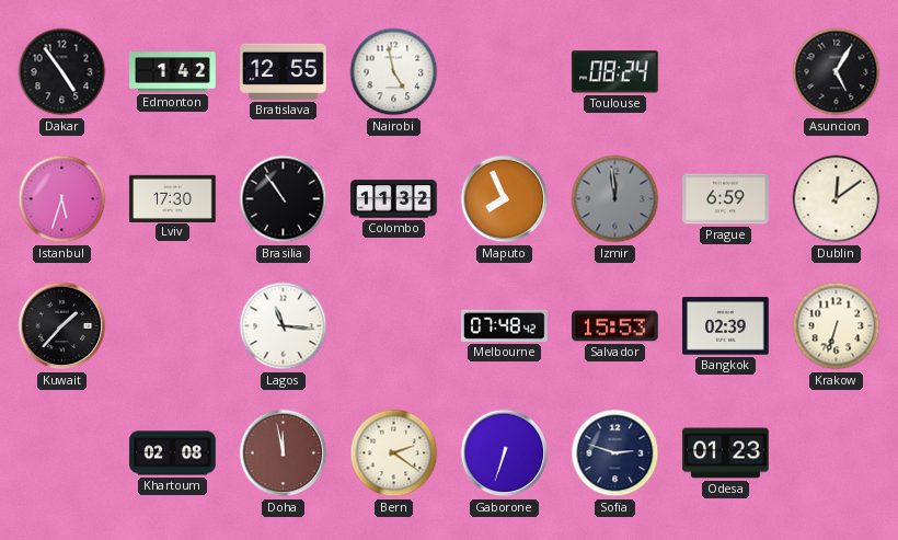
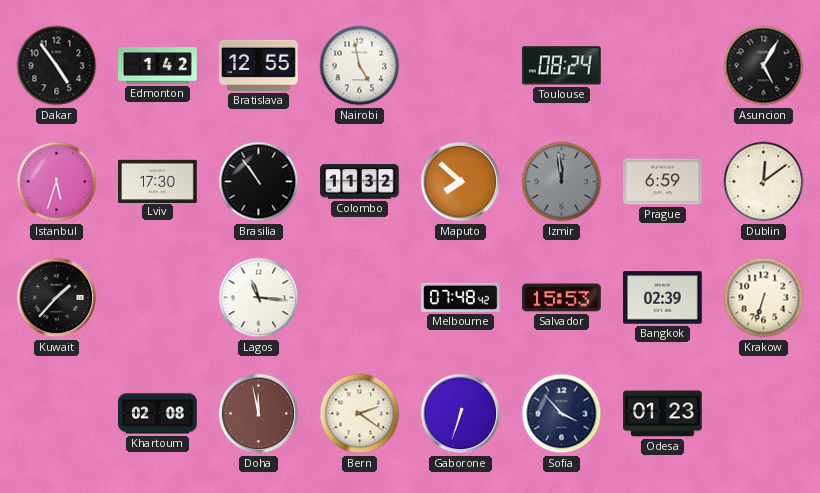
Maputo: 7:56 -> 7:52 (461, 182)
Sofia: 2:48 -> 3:53 (562, 414)
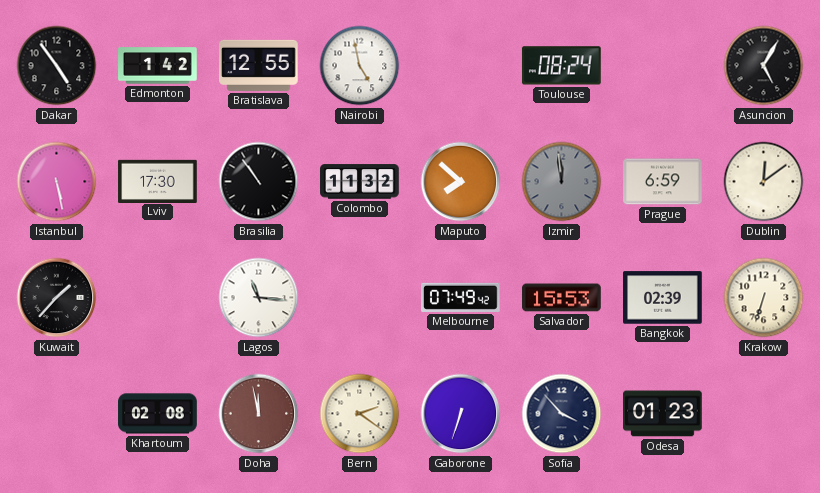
Istanbul: 5:33 -> 5:28 (57, 182)
Melbourne: 07:48 -> 07:49 (461, 297)
